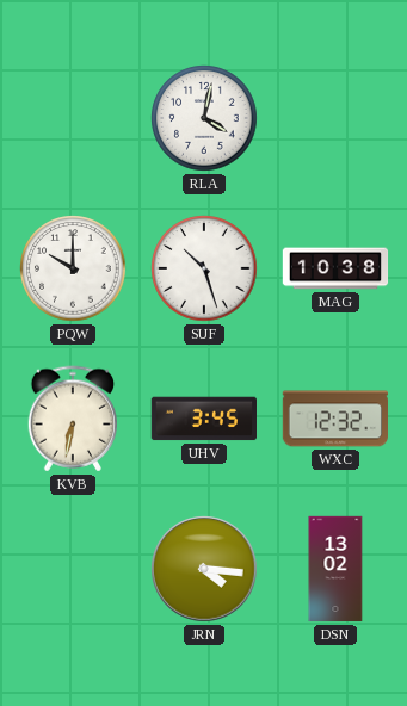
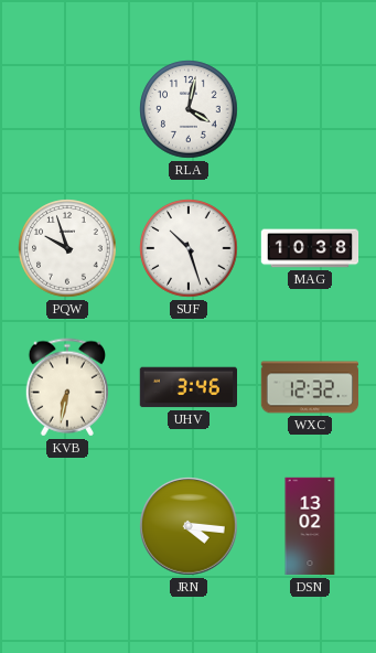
PQW: 10:00 -> 9:57 (67, 248)
UHV: 3:45 -> 3:46 (187, 387)
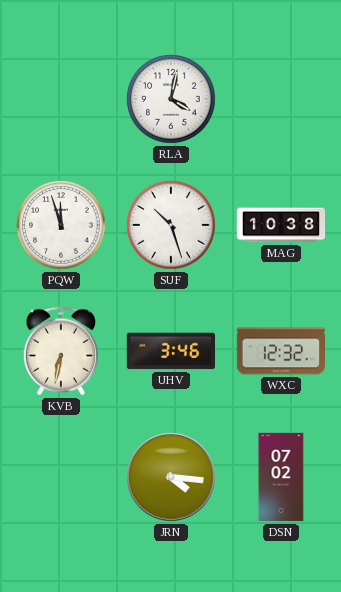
PQW: 9:57 -> 11:57 (61, 225)
DSN: 13:02 -> 07:02 (281, 477)
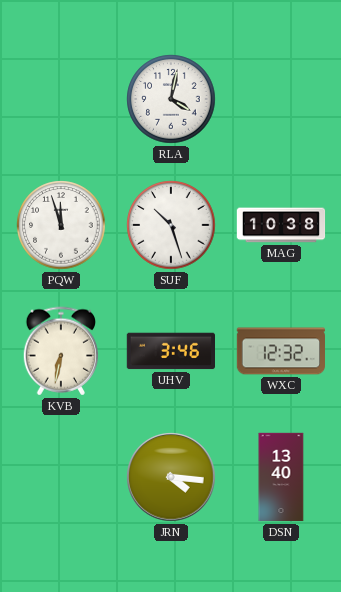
DSN: 07:02 -> 13:40 (281, 477)
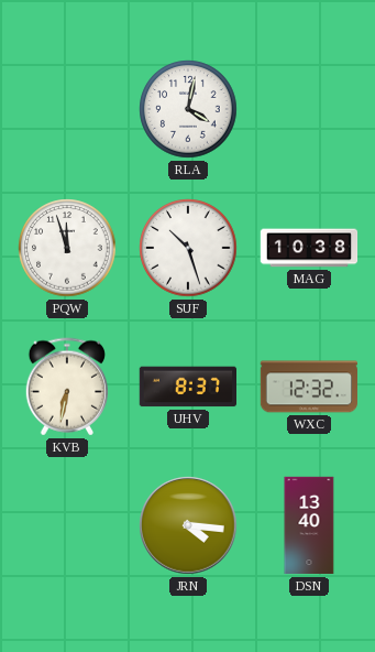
UHV: 3:46 -> 8:37 (187, 387)
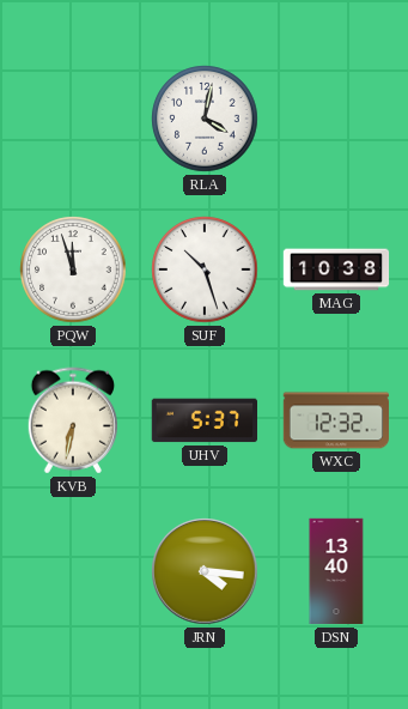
UHV: 8:37 -> 5:37 (203, 420)
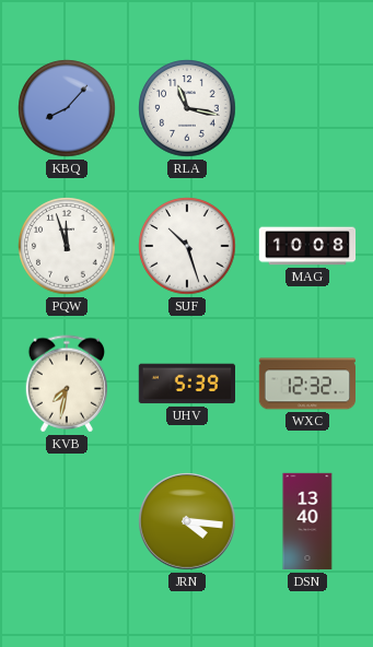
KBQ: none -> 8:07 (67, 108)
RLA: 4:02 -> 11:17 (187, 108)
MAG: 10:38 -> 10:08 (307, 246)
KVB: 6:32 -> 7:32 (66, 384)
UHV: 5:37 -> 5:39 (186, 384)
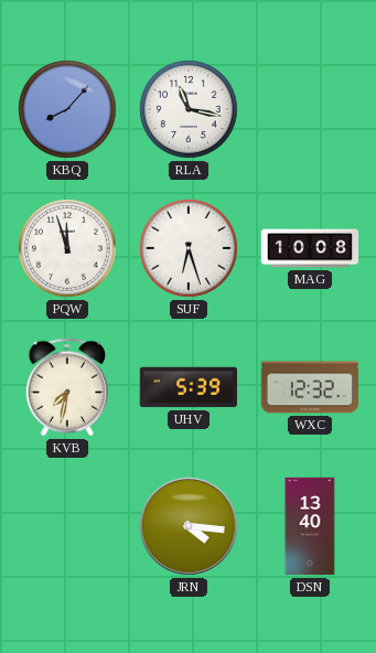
SUF: 10:27 -> 6:27 (189, 248)
